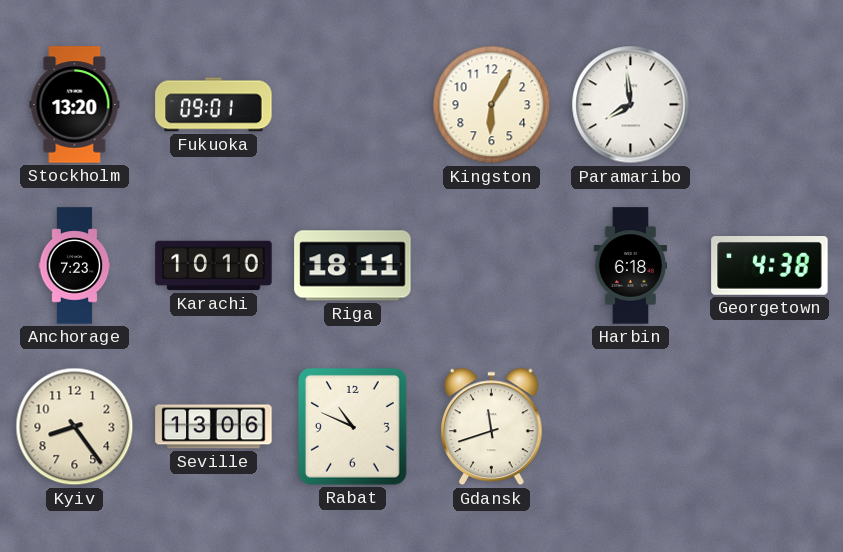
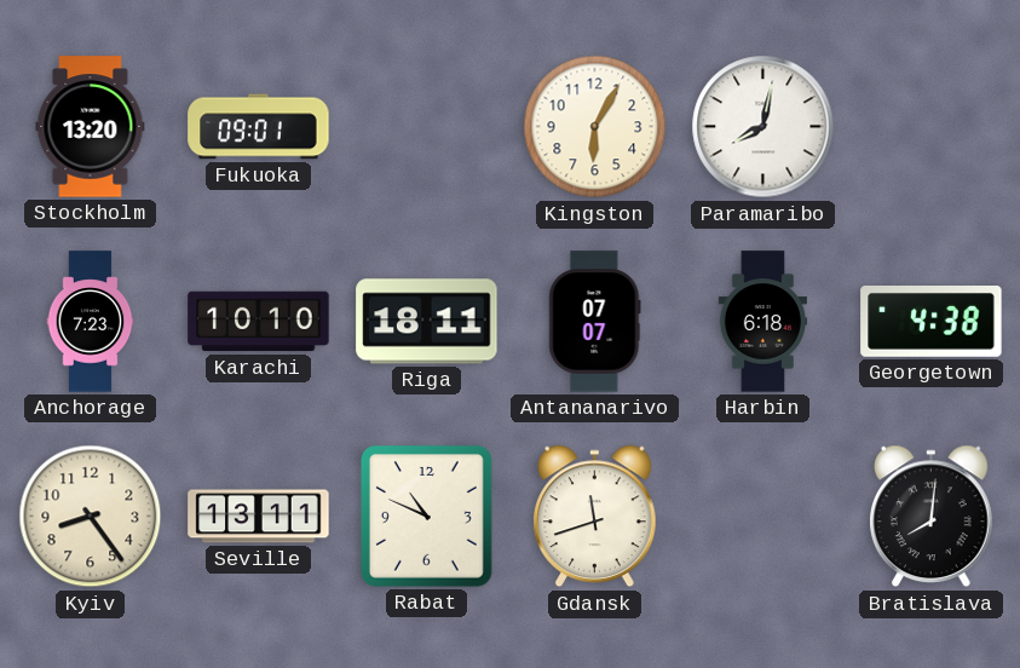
Paramaribo: 7:59 -> 8:02 (763, 127)
Antananarivo: none -> 07:07 (595, 322)
Seville: 13:06 -> 13:11 (259, 517)
Bratislava: none -> 8:01 (932, 517)
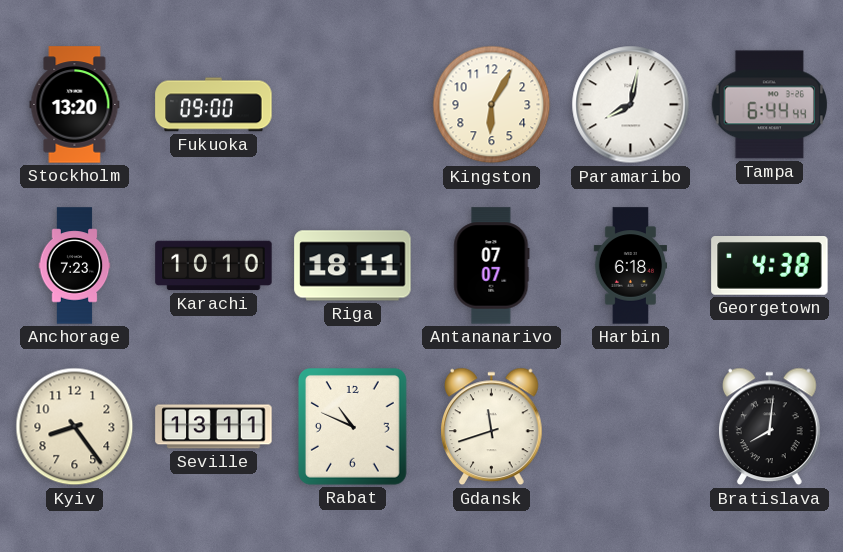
Fukuoka: 09:01 -> 09:00 (214, 105)
Tampa: none -> 6:44 (769, 105)
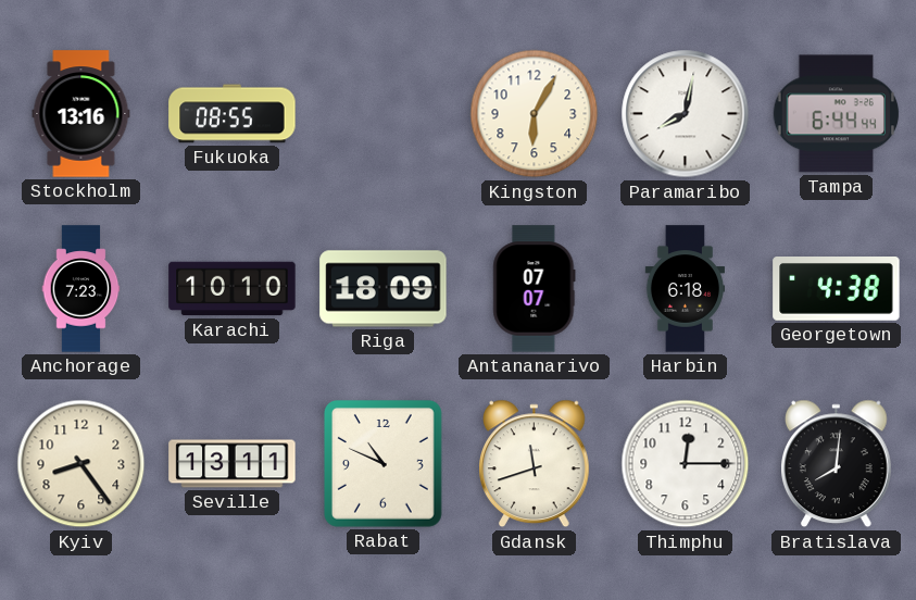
Stockholm: 13:20 -> 13:16 (81, 114)
Fukuoka: 09:00 -> 08:55 (233, 114)
Riga: 18:11 -> 18:09 (384, 289)
Thimphu: none -> 12:15 (686, 464)
